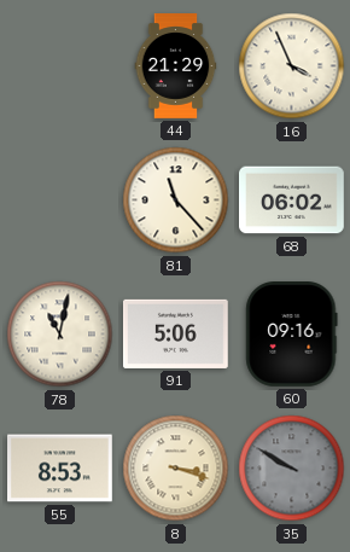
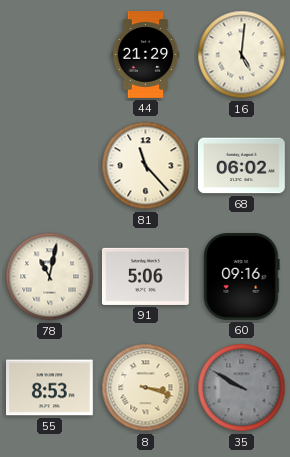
16: 3:56 -> 5:01 (242, 55)
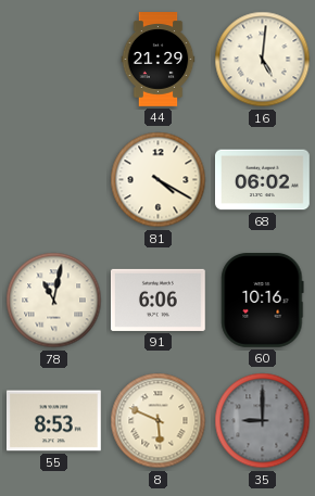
81: 11:23 -> 4:20 (159, 180)
91: 5:06 -> 6:06 (157, 300)
60: 09:16 -> 10:16 (263, 301)
8: 3:18 -> 5:49 (159, 421)
35: 9:50 -> 9:00 (263, 421)
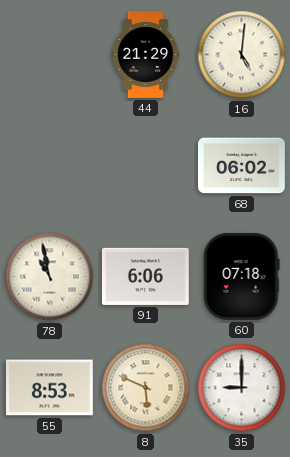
81: 4:20 -> none (159, 180)
78: 11:02 -> 10:58 (50, 277)
60: 10:16 -> 07:18 (242, 277)
35 dial: grey -> white (242, 388)
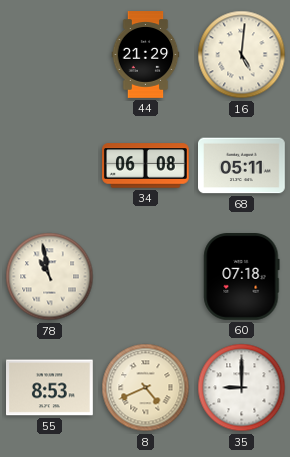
34: none -> 06:08 (146, 166)
68: 06:02 -> 05:11 (242, 166)
91: 6:06 -> none (145, 276)
8: 5:49 -> 4:41 (146, 388)
